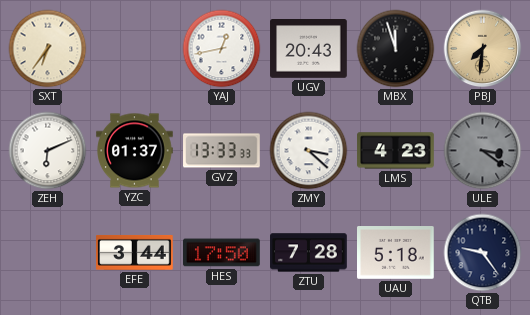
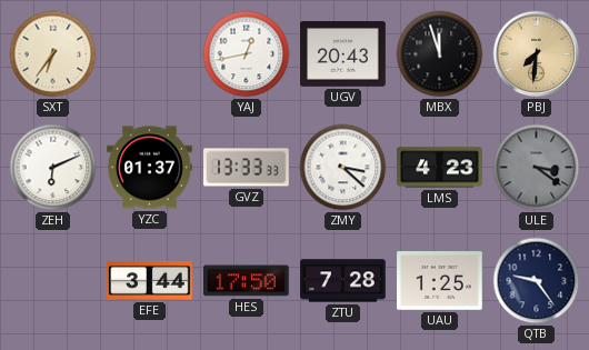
UAU: 5:18 -> 1:25 (440, 281)
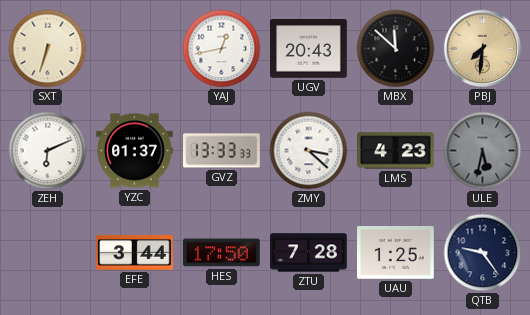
SXT: 6:36 -> 6:33 (48, 49)
MBX: 11:57 -> 11:52 (396, 49)
ULE: 3:21 -> 5:32 (483, 151)
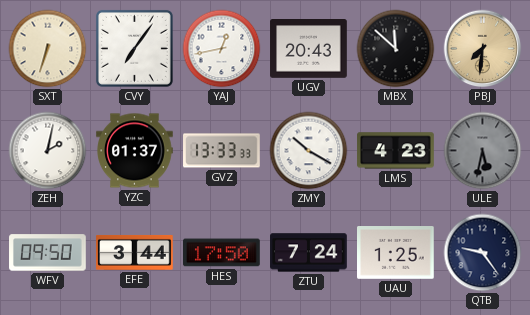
CVY: none -> 7:06 (134, 48)
ZEH: 6:11 -> 2:02 (48, 151)
ZMY: 3:22 -> 10:20 (309, 151)
WFV: none -> 09:50 (48, 253)
ZTU: 7:28 -> 7:24 (309, 253)
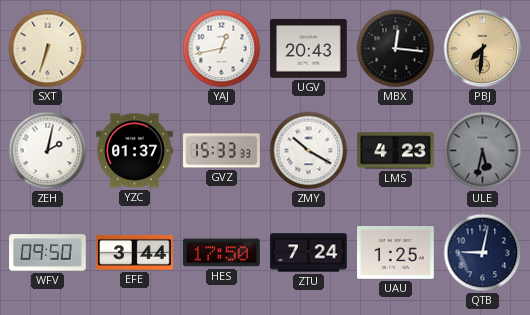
CVY: 7:06 -> none (134, 48)
MBX: 11:52 -> 12:16 (396, 49)
GVZ: 13:33 -> 15:33 (222, 151)
QTB: 9:24 -> 9:02 (483, 253)
